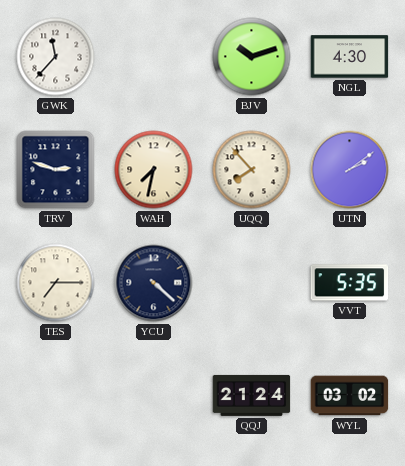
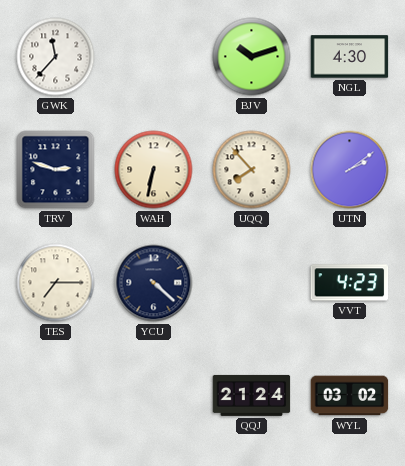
WAH: 7:32 -> 6:32 (154, 170)
VVT: 5:35 -> 4:23 (350, 283)
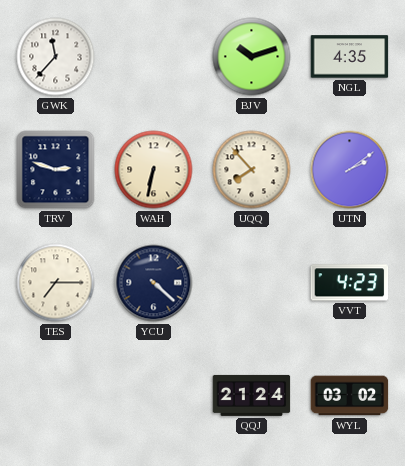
NGL: 4:30 -> 4:35 (350, 57)
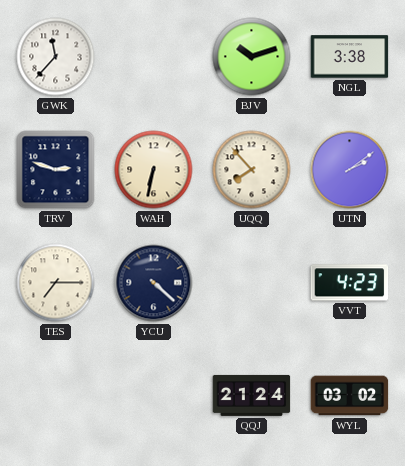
NGL: 4:35 -> 3:38 (350, 57)
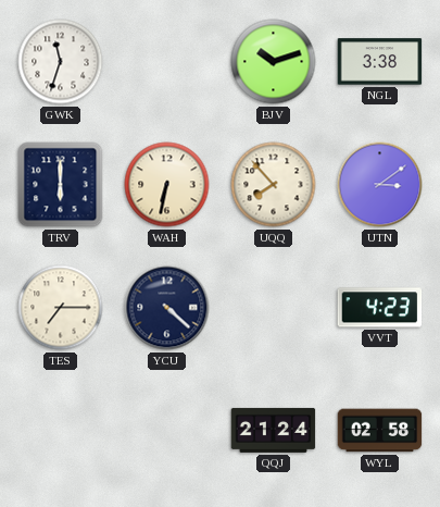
GWK: 11:37 -> 11:33 (61, 62)
TRV: 2:48 -> 6:00 (61, 185)
UTN: 2:09 -> 3:09 (380, 185)
WYL: 03:02 -> 02:58 (380, 431)
